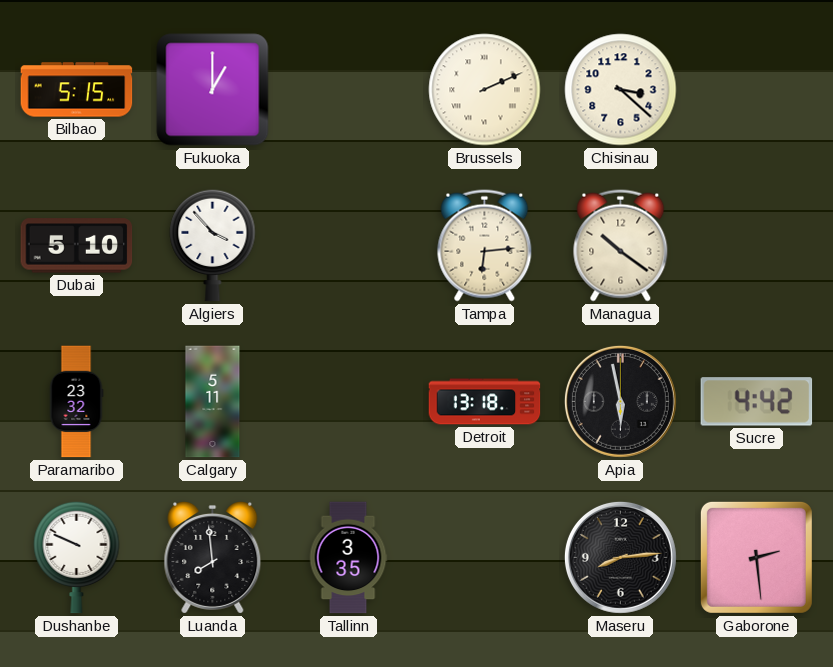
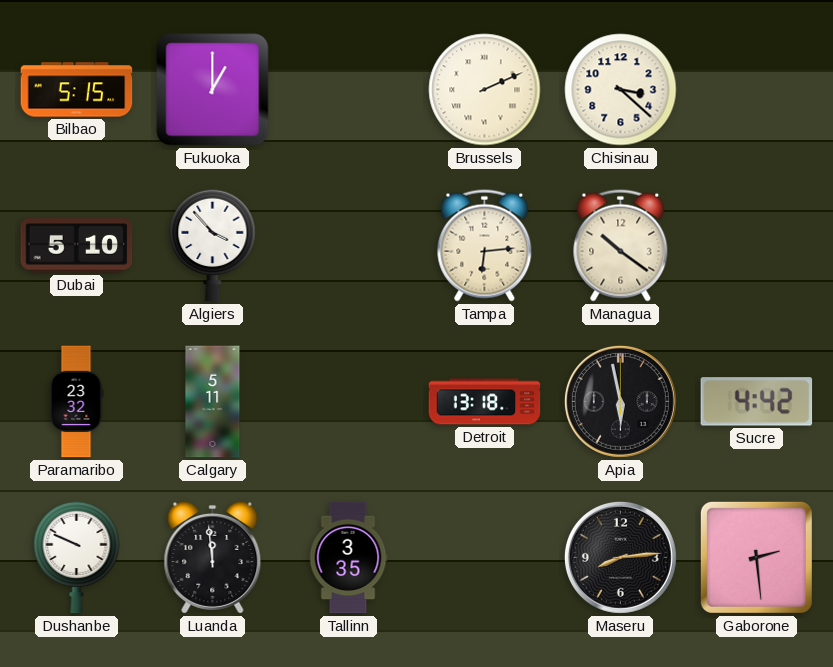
Luanda: 7:59 -> 11:59 (213, 557)
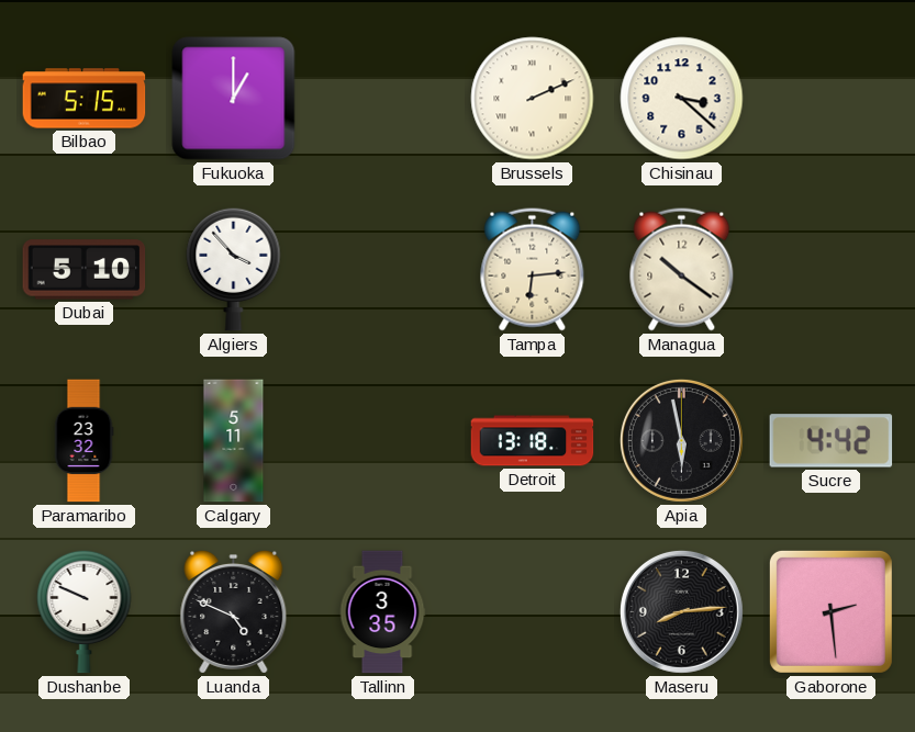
Luanda: 11:59 -> 4:49 (234, 611)
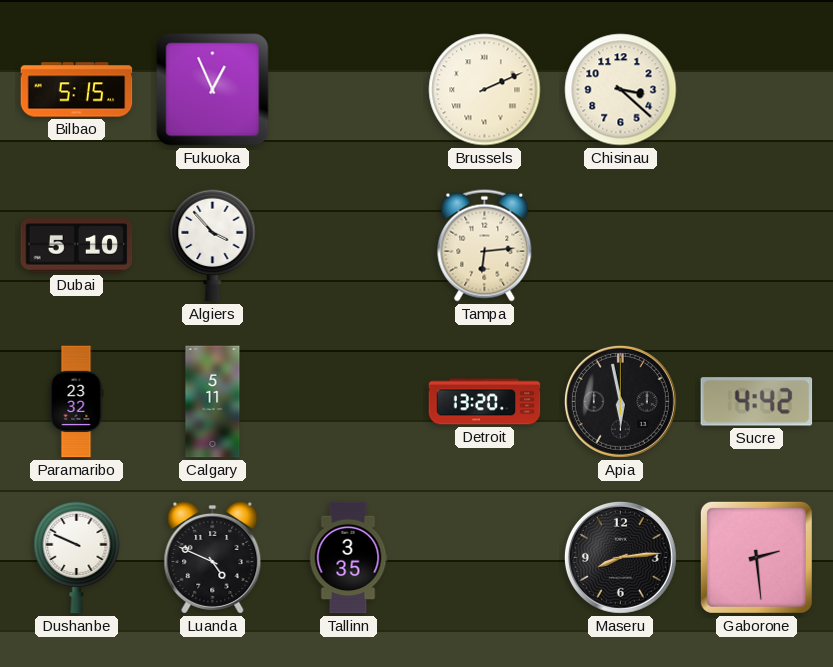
Fukuoka: 1:00 -> 12:56 (213, 90)
Managua: 10:21 -> none (682, 270)
Detroit: 13:18 -> 13:20 (485, 402)
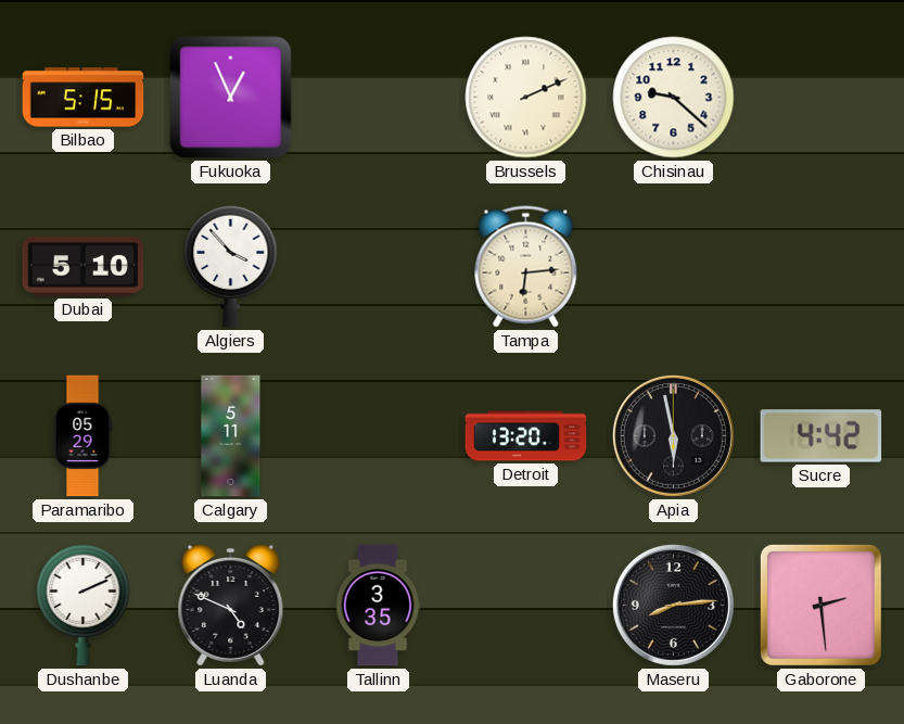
Chisinau: 3:22 -> 9:22 (674, 98)
Paramaribo: 23:32 -> 05:29 (82, 436)
Dushanbe: 9:49 -> 2:11 (84, 605)
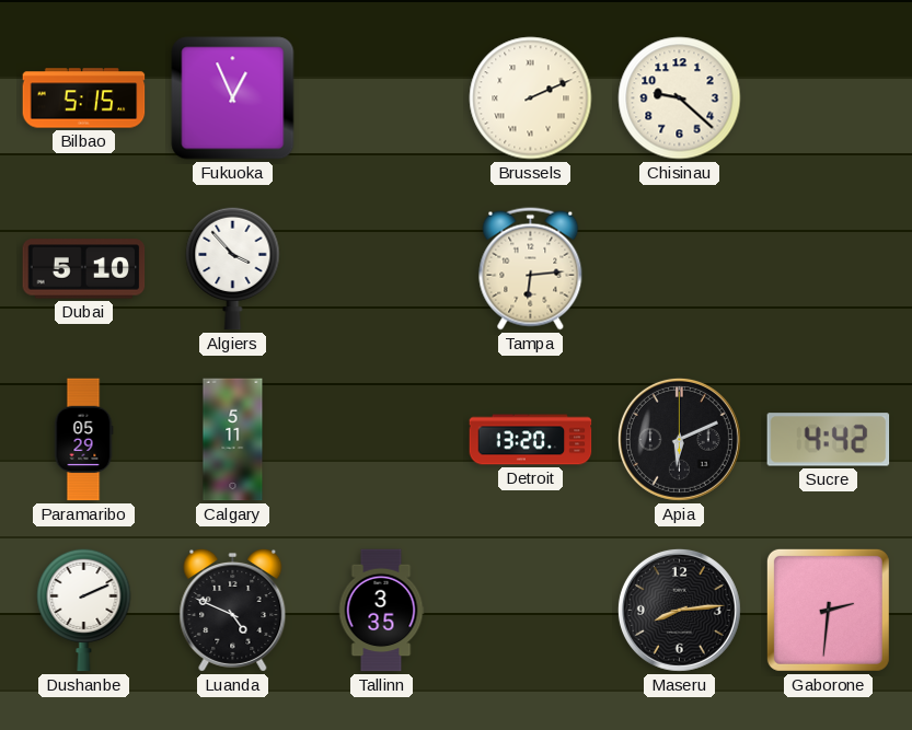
Apia: 5:58 -> 6:11 (679, 439)
Gaborone: 2:29 -> 2:31 (828, 610)
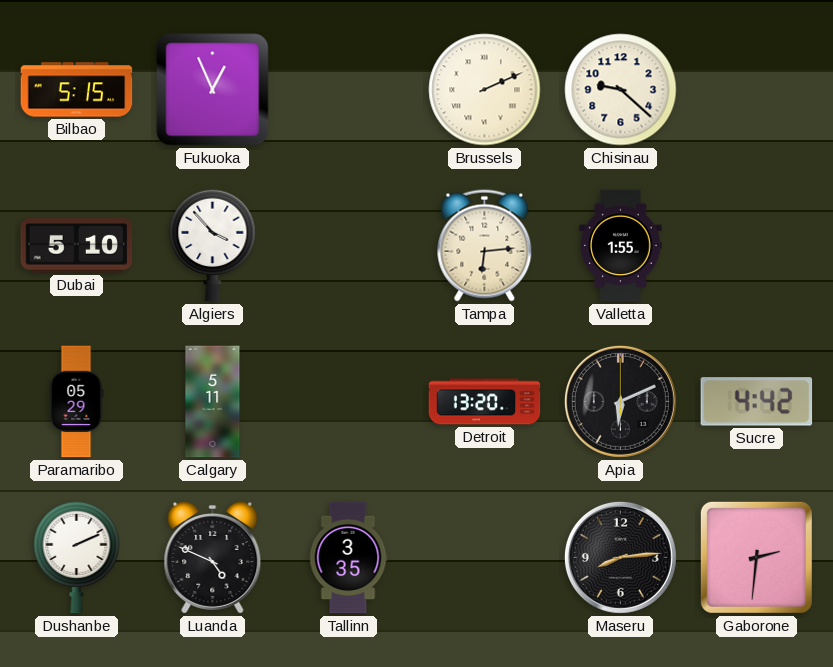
Valletta: none -> 1:55 (621, 246)
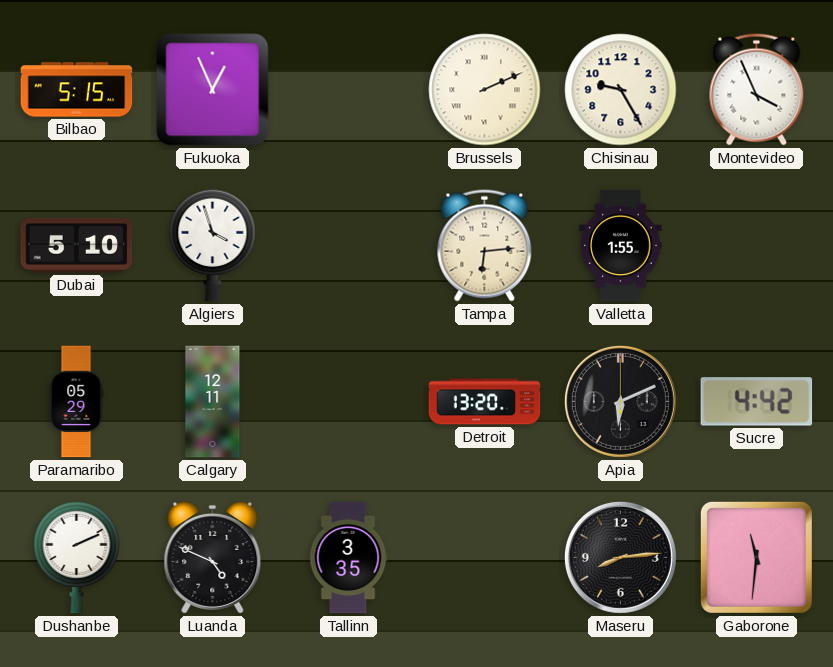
Chisinau: 9:22 -> 9:25 (621, 90)
Montevideo: none -> 3:56 (757, 90)
Algiers: 3:53 -> 3:57 (213, 245)
Calgary: 5:11 -> 12:11 (213, 402)
Gaborone: 2:31 -> 11:31 (756, 557)
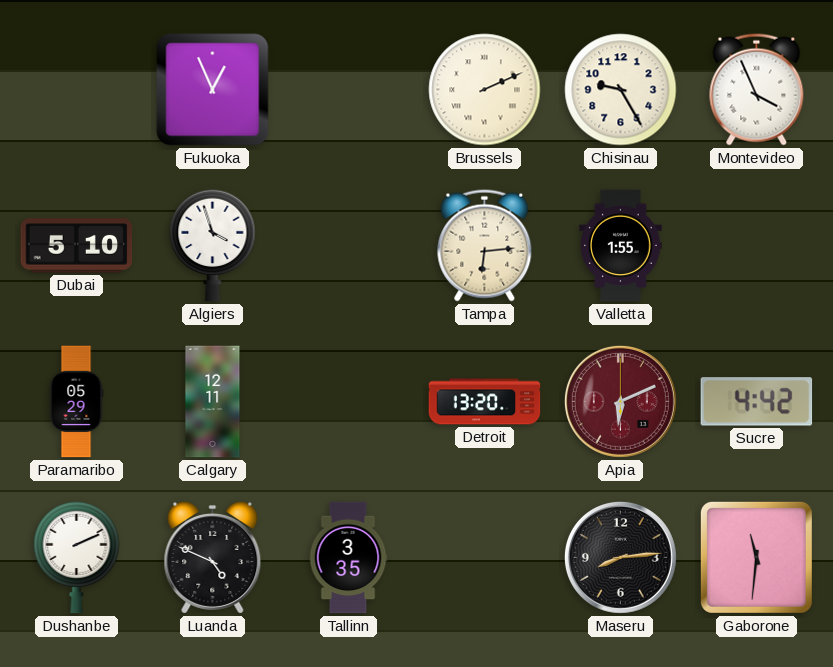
Bilbao: 5:15 -> none (77, 90)
Apia dial: black -> burgundy (620, 401)
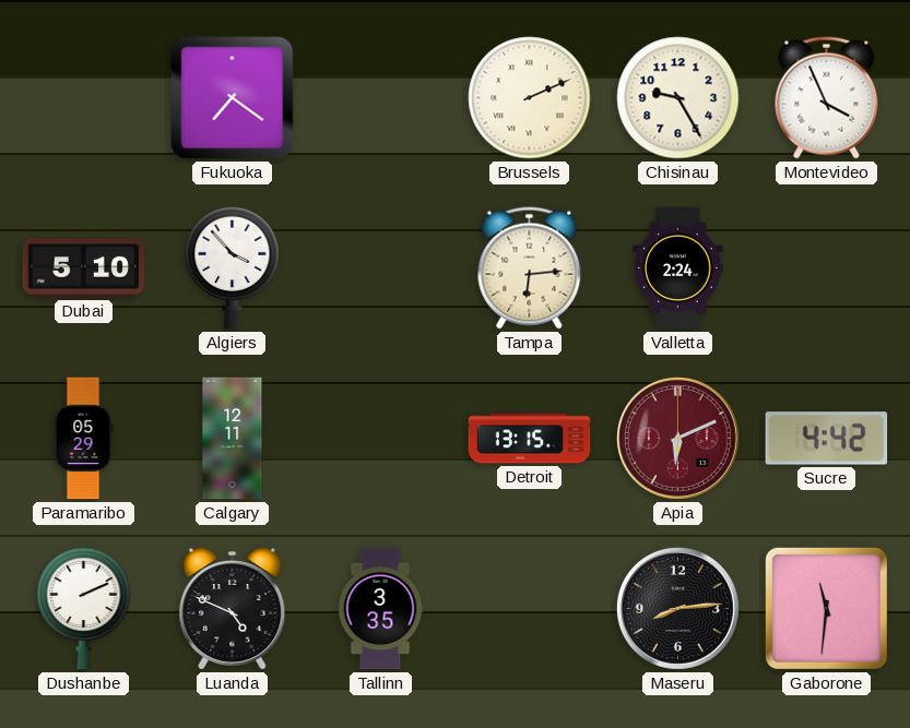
Fukuoka: 12:56 -> 7:21 (233, 98)
Algiers: 3:57 -> 3:53 (233, 267)
Valletta: 1:55 -> 2:24 (678, 268)
Detroit: 13:20 -> 13:15 (530, 439)
